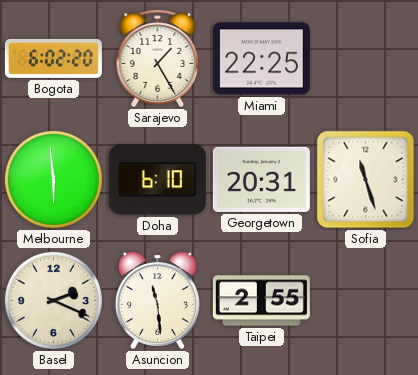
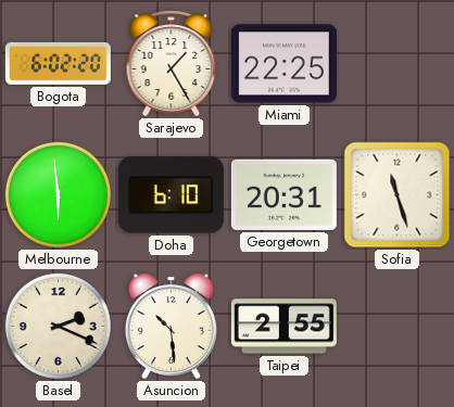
Asuncion: 11:29 -> 10:29 (171, 327)
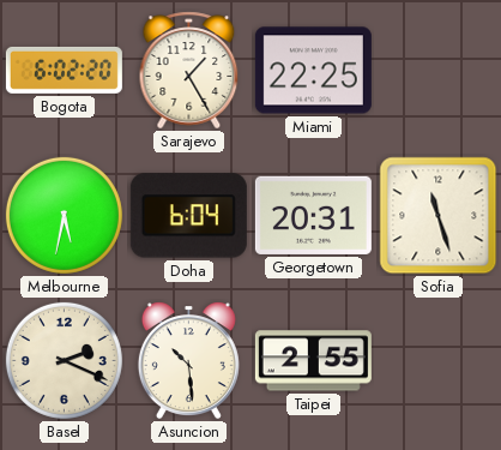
Melbourne: 5:59 -> 5:32 (64, 215)
Doha: 6:10 -> 6:04 (188, 216)
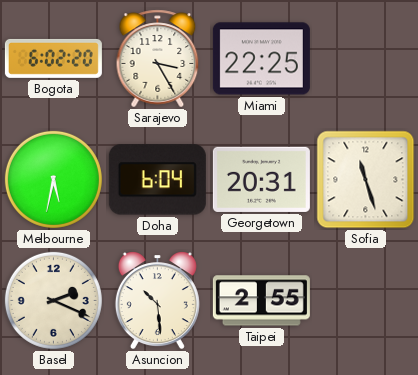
Sarajevo: 1:25 -> 3:25 (158, 59)
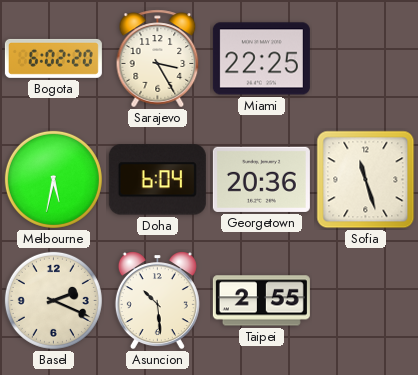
Georgetown: 20:31 -> 20:36 (261, 179)
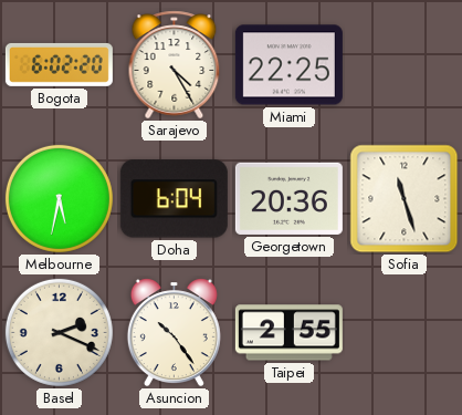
Sarajevo: 3:25 -> 4:25 (175, 65)
Asuncion: 10:29 -> 10:24 (174, 333)
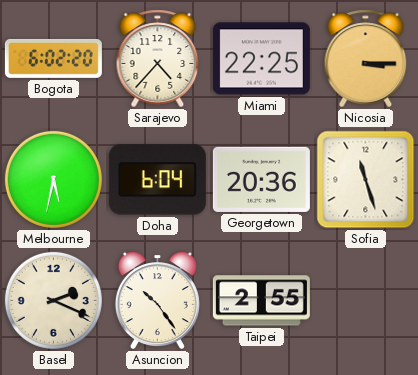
Sarajevo: 4:25 -> 4:37 (158, 59)
Nicosia: none -> 3:15 (366, 59)
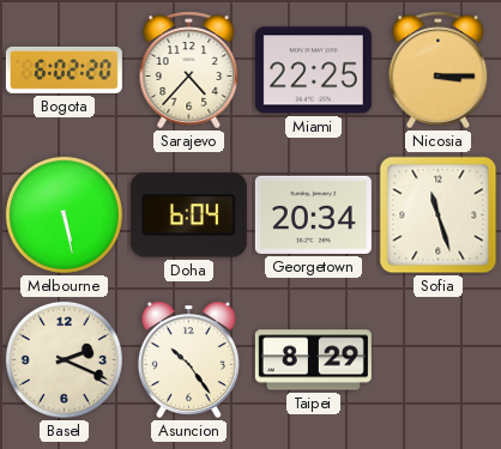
Melbourne: 5:32 -> 5:28 (64, 214)
Georgetown: 20:36 -> 20:34 (313, 214)
Taipei: 2:55 -> 8:29 (313, 360)
